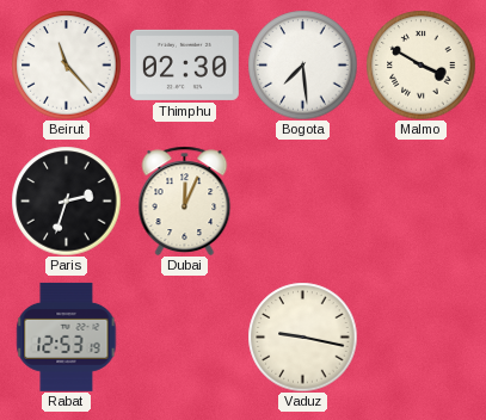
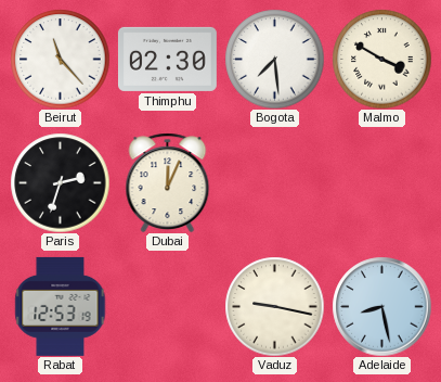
Adelaide: none -> 8:28 (381, 306)
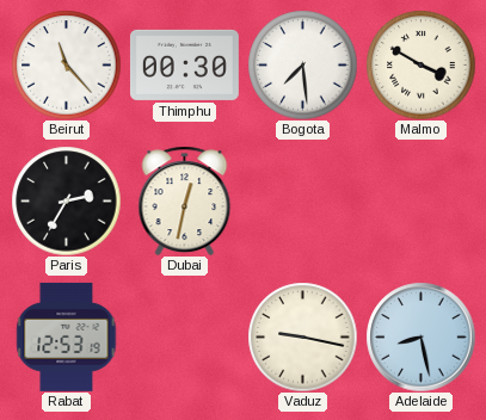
Thimphu: 02:30 -> 00:30 (184, 64)
Paris: 2:33 -> 2:35 (66, 200)
Dubai: 12:04 -> 12:32 (185, 200)
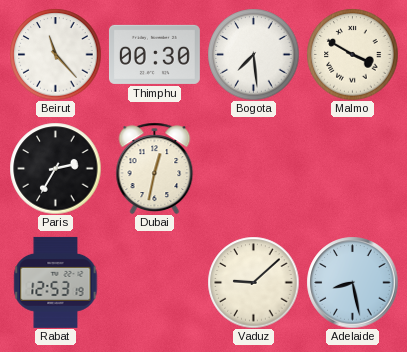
Vaduz: 9:17 -> 9:08 (253, 282)
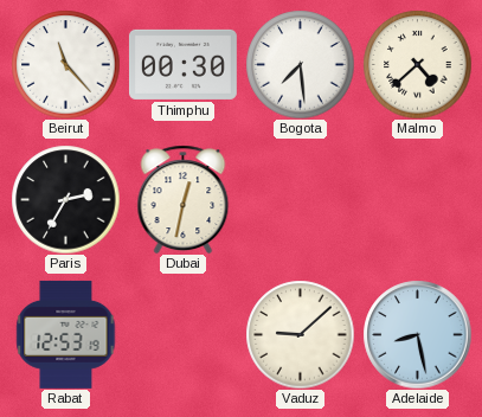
Malmo: 3:50 -> 4:38 (417, 64)
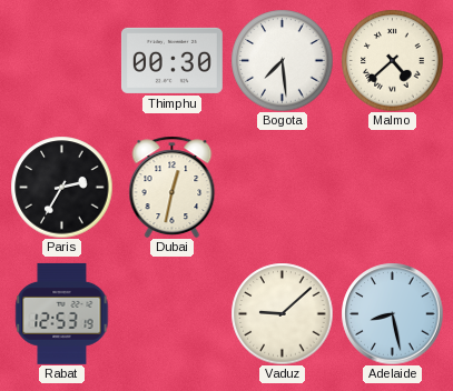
Beirut: 11:23 -> none (65, 64)
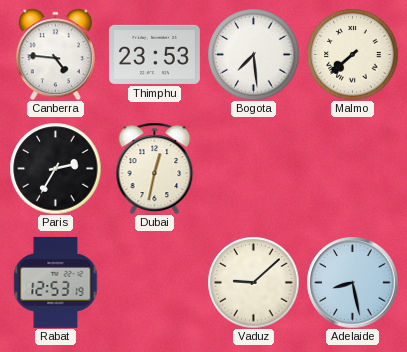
Canberra: none -> 4:46 (55, 54)
Thimphu: 00:30 -> 23:53 (154, 54)
Malmo: 4:38 -> 7:38 (352, 54)
